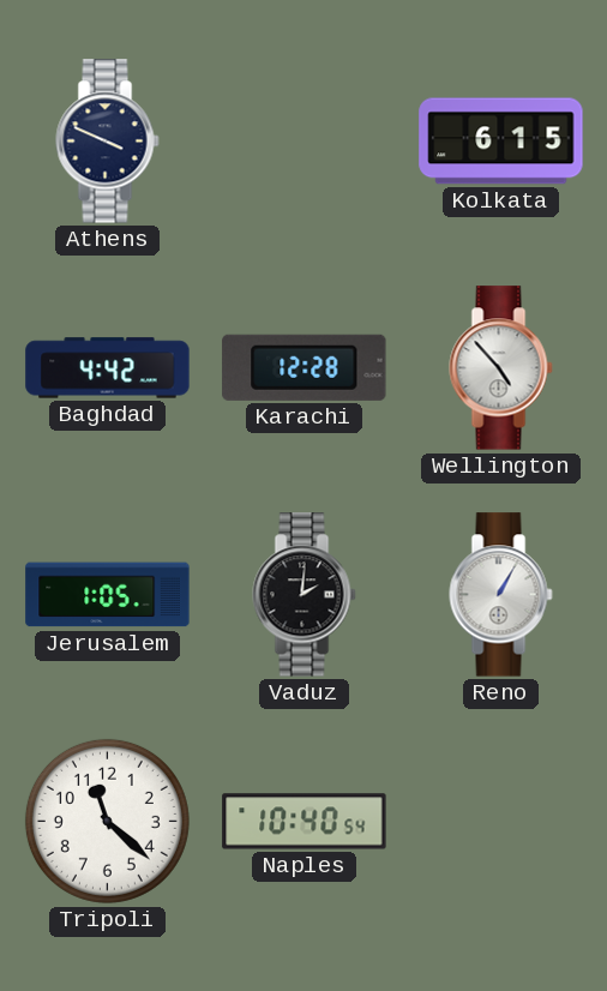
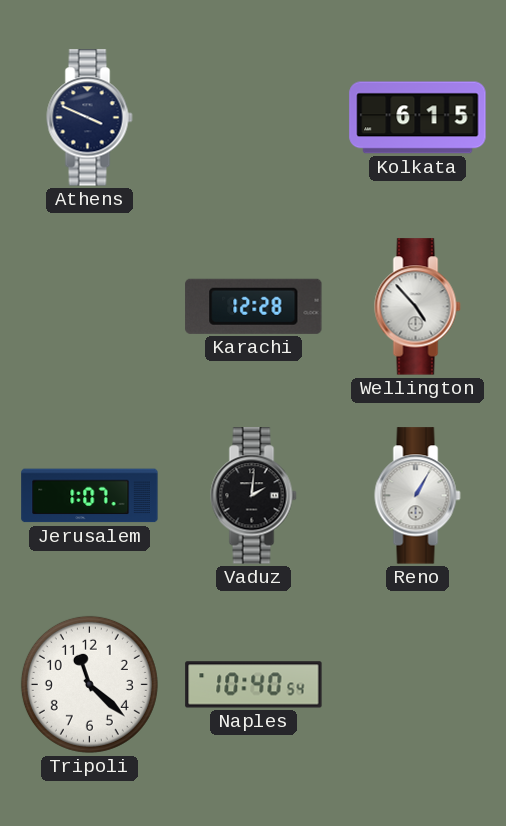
Baghdad: 4:42 -> none (108, 368)
Jerusalem: 1:05 -> 1:07 (90, 496)
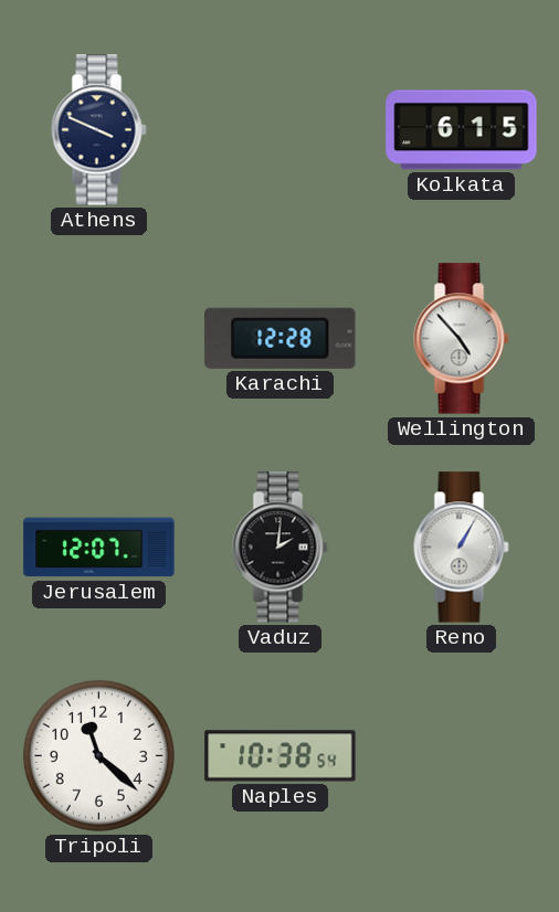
Jerusalem: 1:07 -> 12:07 (99, 548)
Naples: 10:40 -> 10:38 (281, 756)
